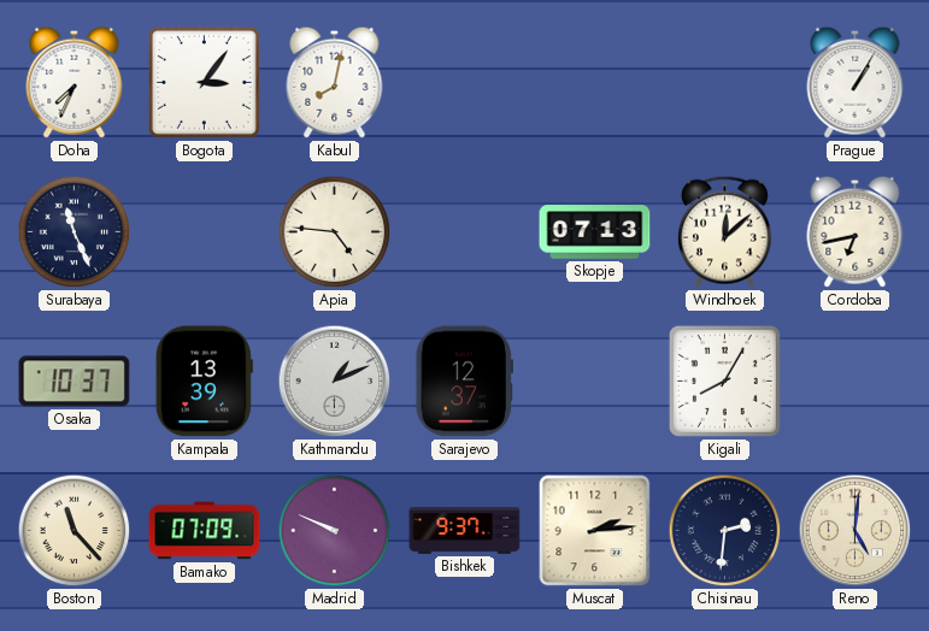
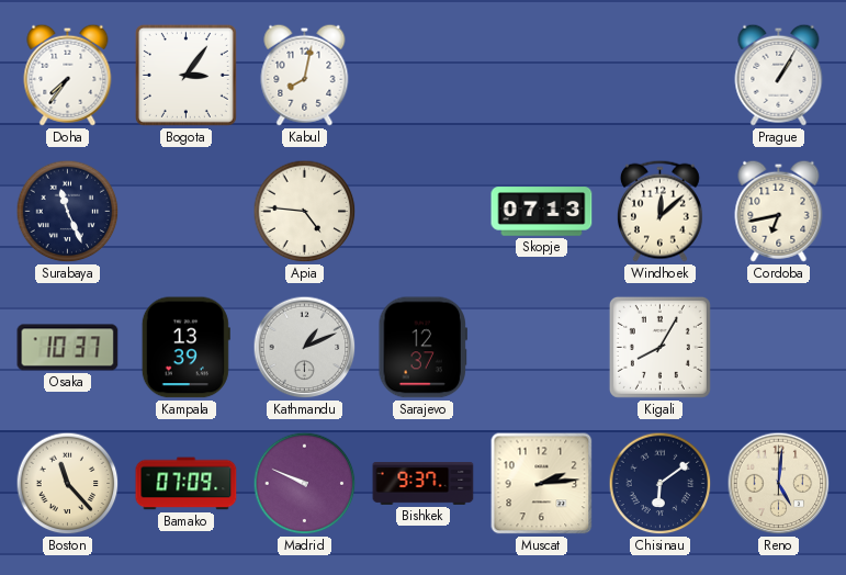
Doha: 7:34 -> 7:36 (68, 75)
Chisinau: 2:31 -> 6:09 (661, 484)
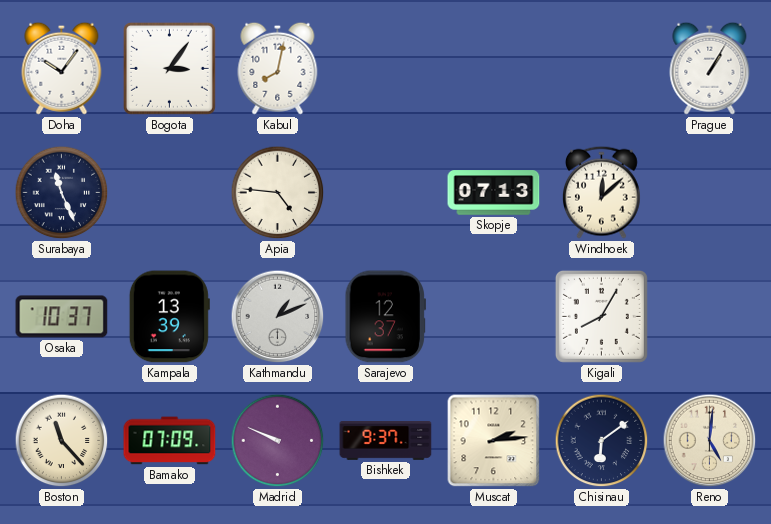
Doha: 7:36 -> 10:06 (62, 68)
Cordoba: 6:43 -> none (779, 211)
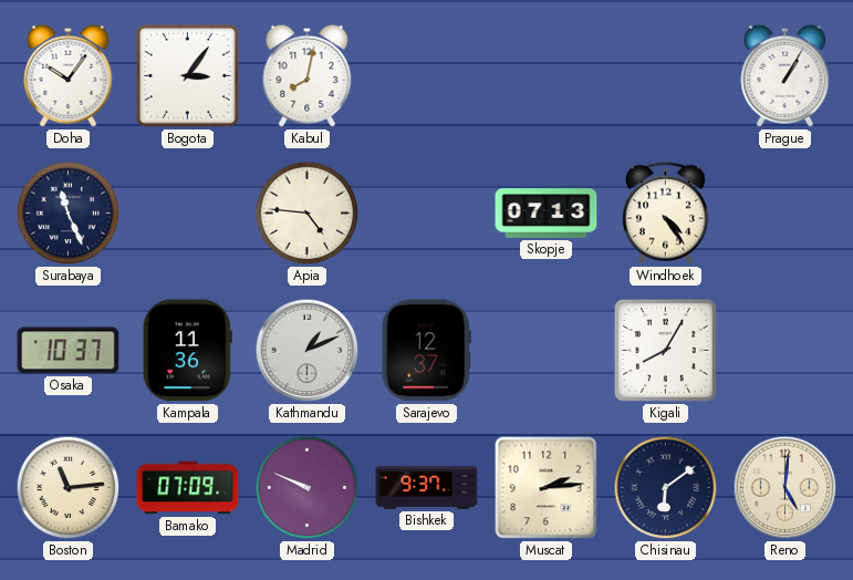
Windhoek: 12:08 -> 4:24 (665, 213)
Kampala: 13:39 -> 11:36 (187, 351)
Boston: 11:23 -> 11:14 (69, 488)
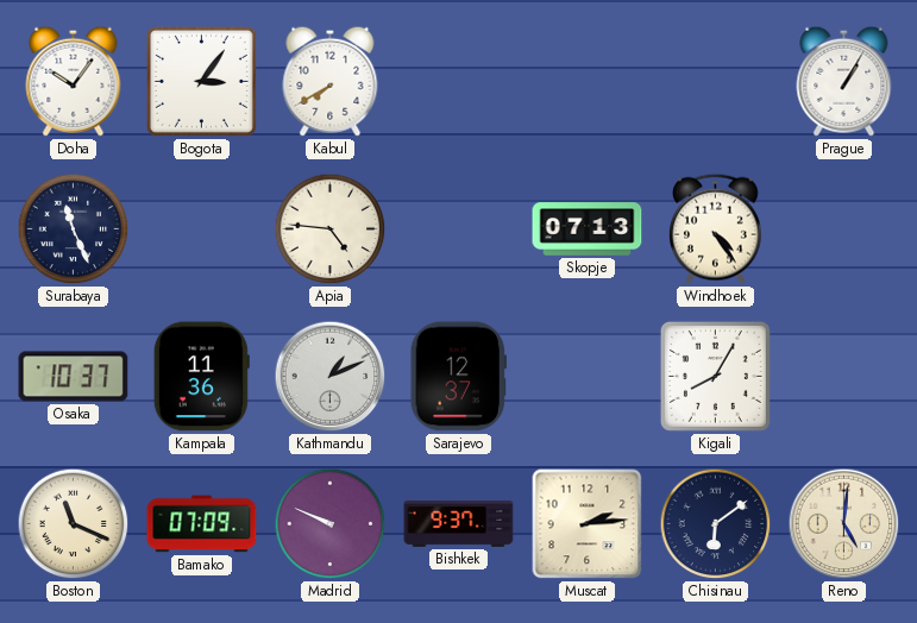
Kabul: 8:02 -> 7:40 (331, 81)
Boston: 11:14 -> 11:19 (74, 524)
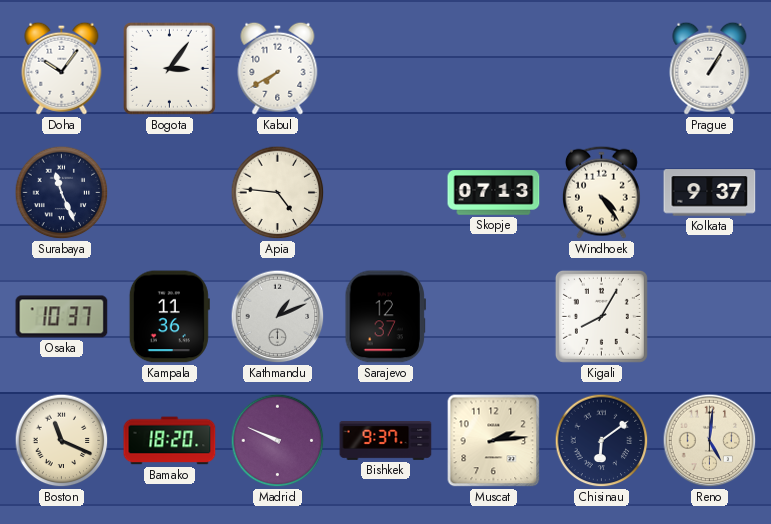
Kolkata: none -> 9:37 (710, 193)
Bamako: 07:09 -> 18:20 (170, 441)
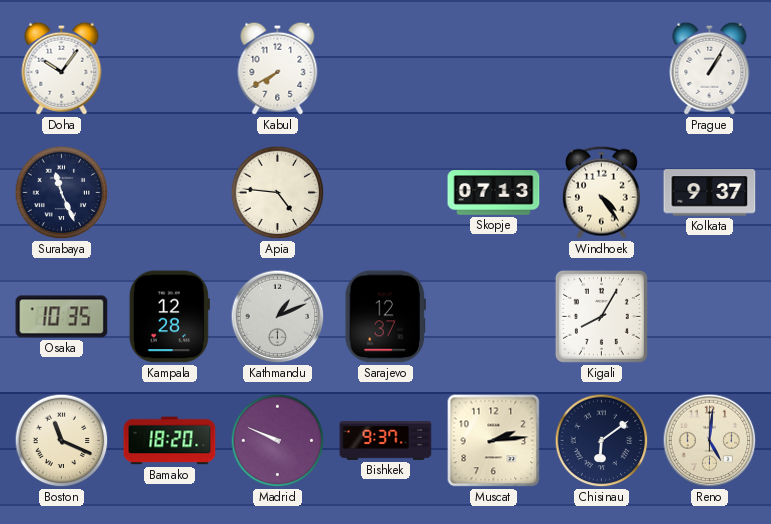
Bogota: 3:06 -> none (169, 68)
Osaka: 10:37 -> 10:35 (62, 317)
Kampala: 11:36 -> 12:28 (169, 317)
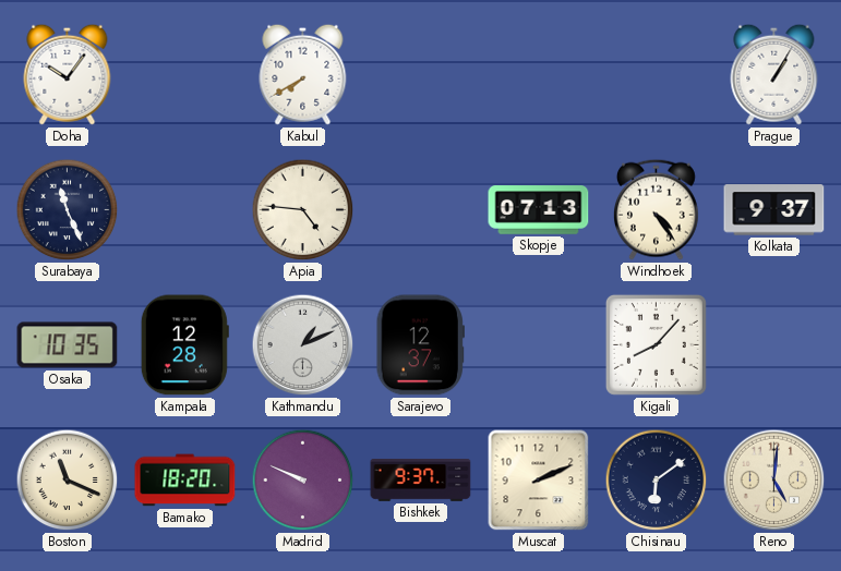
Kigali: 8:05 -> 8:07 (656, 344)
Muscat: 2:14 -> 2:11 (539, 481)
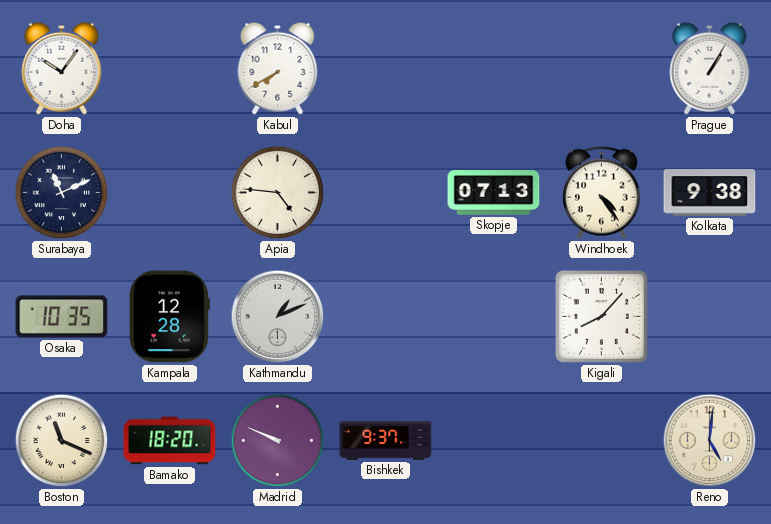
Surabaya: 11:26 -> 11:11 (62, 193)
Kolkata: 9:37 -> 9:38 (710, 193)
Sarajevo: 12:37 -> none (420, 345)
Muscat: 2:11 -> none (539, 481)
Chisinau: 6:09 -> none (657, 481)
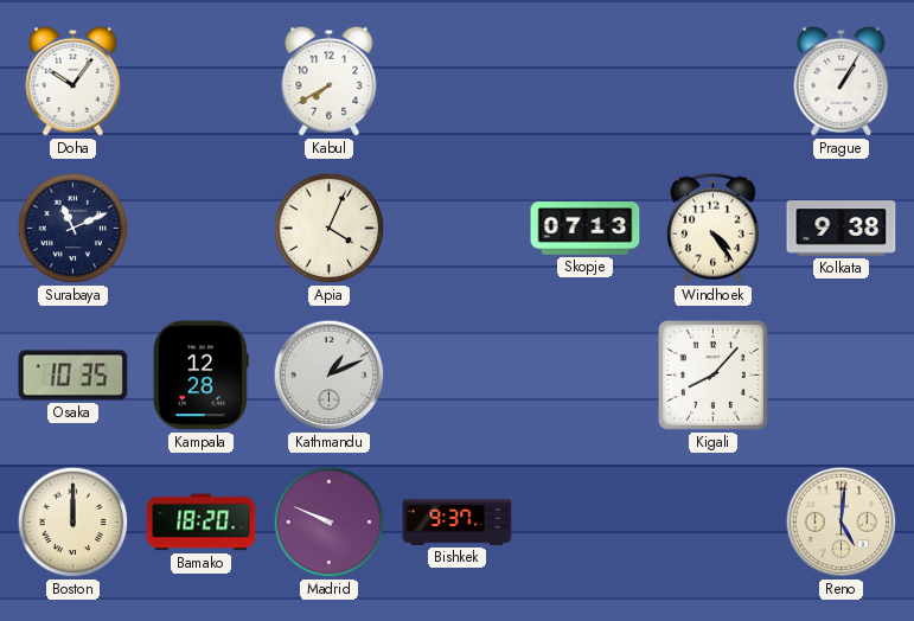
Apia: 4:46 -> 4:04 (330, 229)
Boston: 11:19 -> 12:00 (73, 523)
